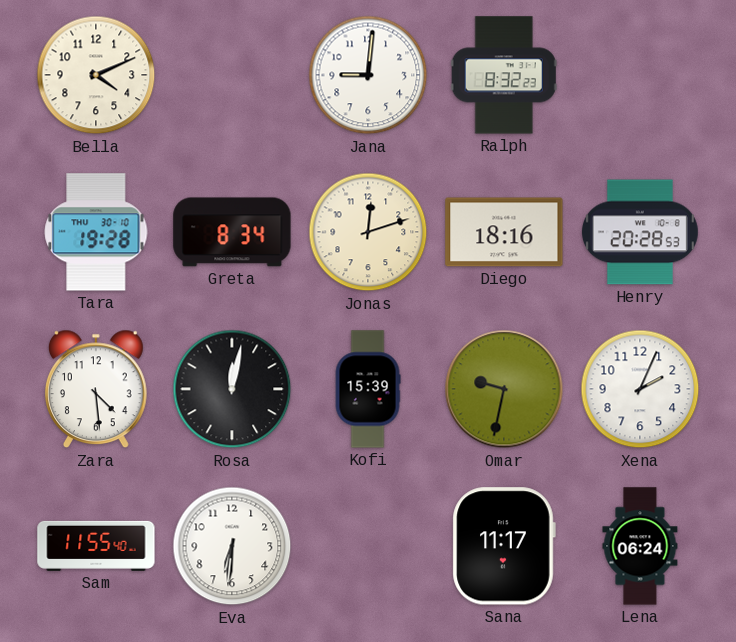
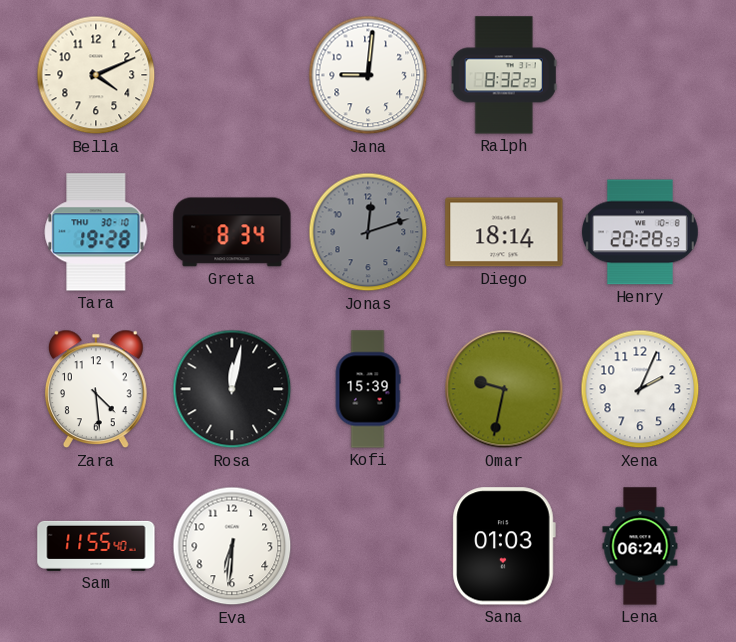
Jonas dial: cream -> grey (368, 232)
Diego: 18:16 -> 18:14 (504, 232)
Sana: 11:17 -> 01:03 (504, 546)
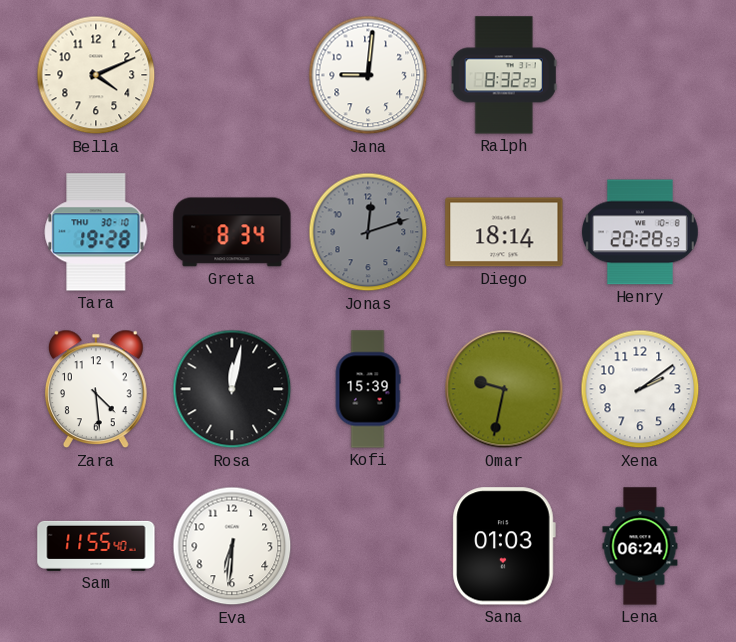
Xena: 2:04 -> 2:09 (640, 389)
